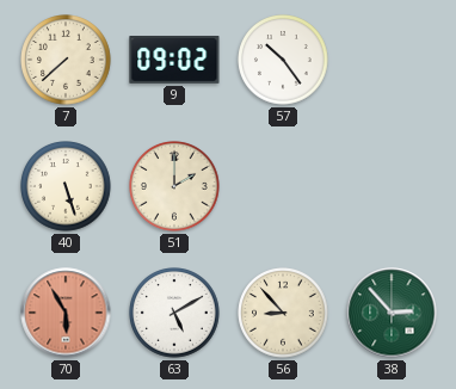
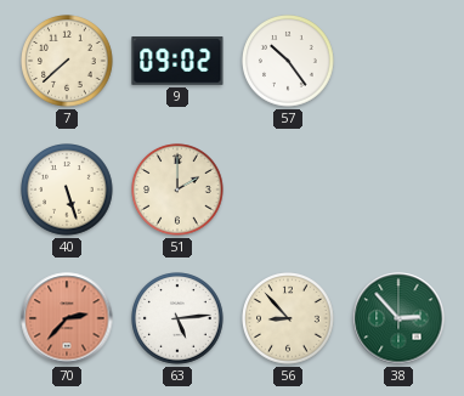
70: 5:55 -> 2:37 (67, 318)
63: 5:10 -> 5:14 (177, 318)
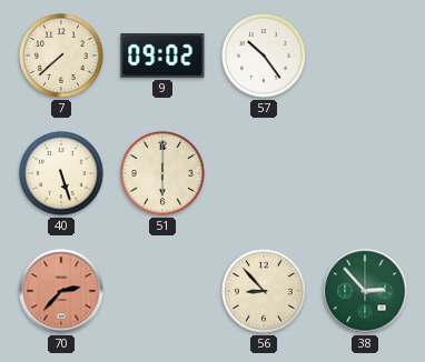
51: 2:00 -> 6:00 (162, 173)
63: 5:14 -> none (177, 318)
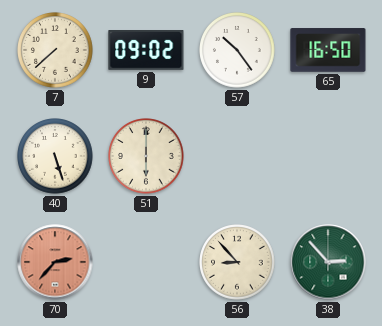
65: none -> 16:50 (328, 50)
